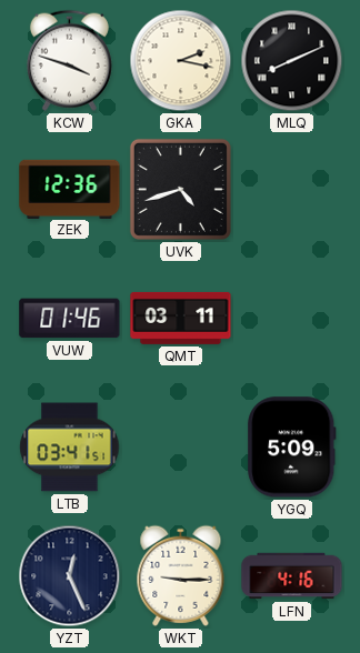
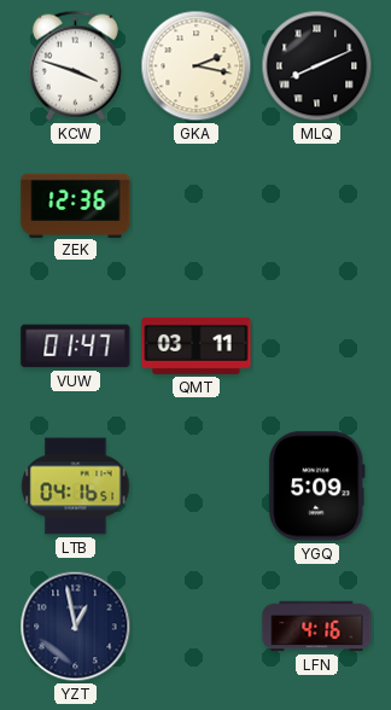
UVK: 4:42 -> none (180, 189)
VUW: 01:46 -> 01:47 (76, 347)
LTB: 03:41 -> 04:16 (76, 487)
YZT: 12:26 -> 12:58 (76, 627)
WKT: 9:15 -> none (181, 575)
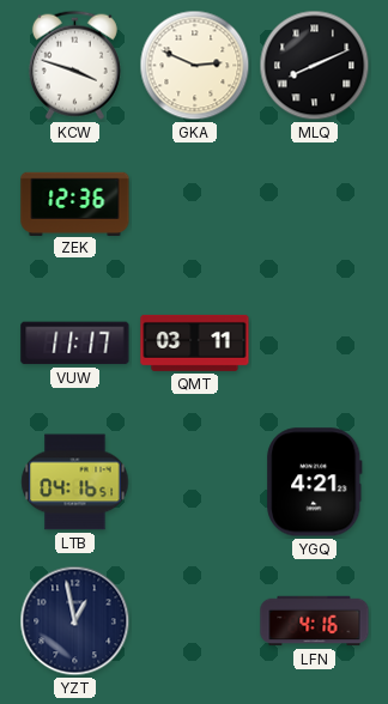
GKA: 2:17 -> 2:49 (195, 66)
VUW: 01:47 -> 11:17 (75, 344)
YGQ: 5:09 -> 4:21 (315, 483)
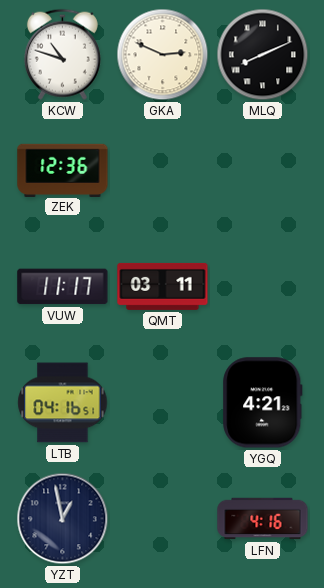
KCW: 3:48 -> 10:48 (62, 54)
